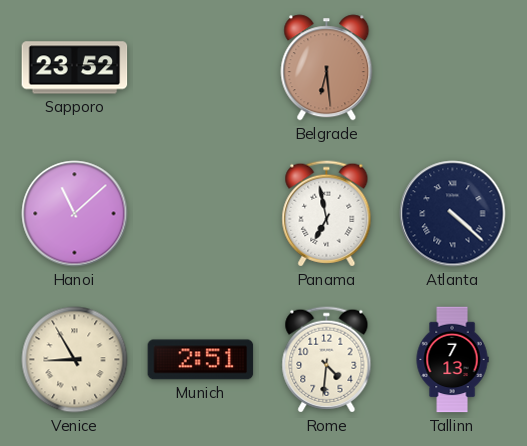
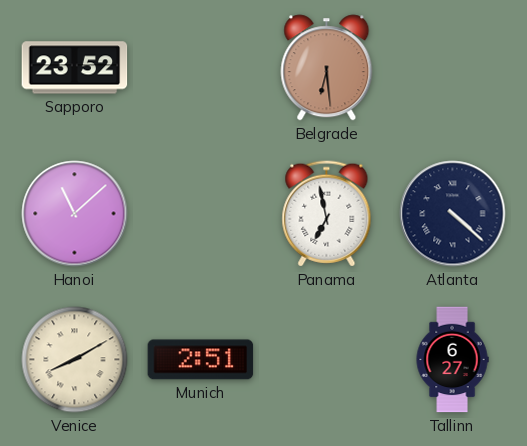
Venice: 8:55 -> 8:10 (75, 360)
Rome: 4:31 -> none (327, 360)
Tallinn: 7:13 -> 6:27 (452, 360)
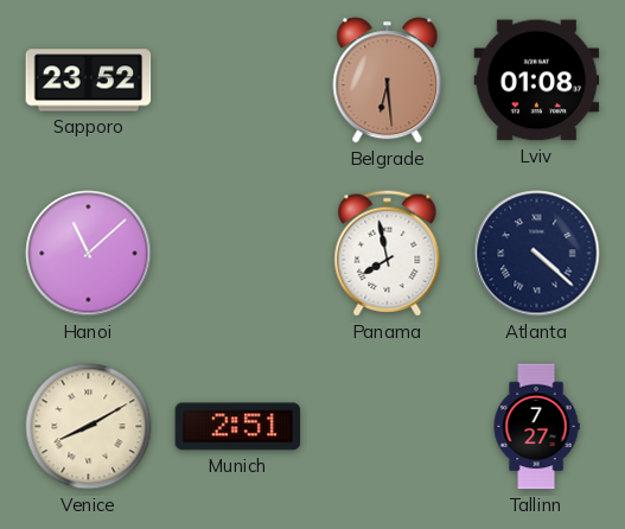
Lviv: none -> 01:08 (537, 81)
Panama: 6:58 -> 7:58 (388, 254)
Tallinn: 6:27 -> 7:27 (536, 427)
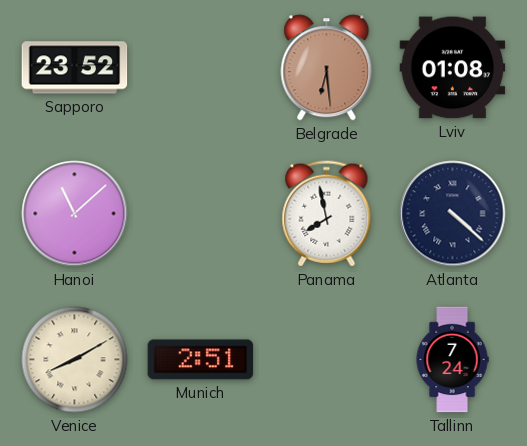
Tallinn: 7:27 -> 7:24 (452, 360)
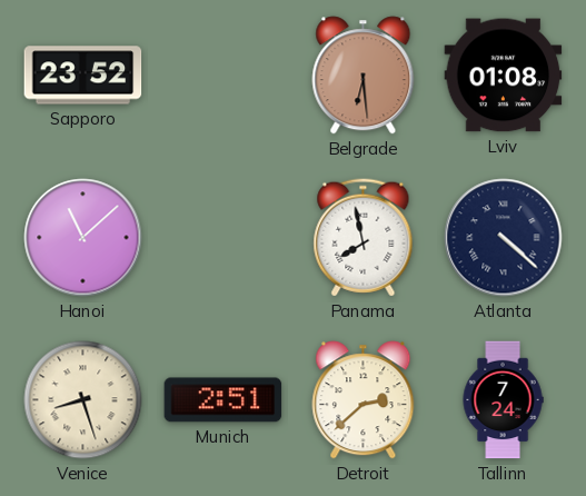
Venice: 8:10 -> 8:27 (83, 400)
Detroit: none -> 2:38 (364, 400)
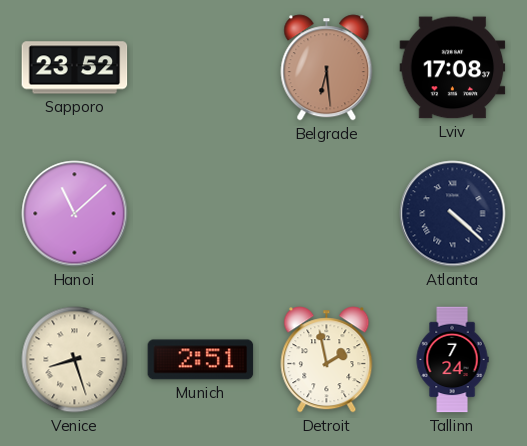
Lviv: 01:08 -> 17:08 (453, 68)
Panama: 7:58 -> none (364, 238)
Detroit: 2:38 -> 1:58 (327, 360)
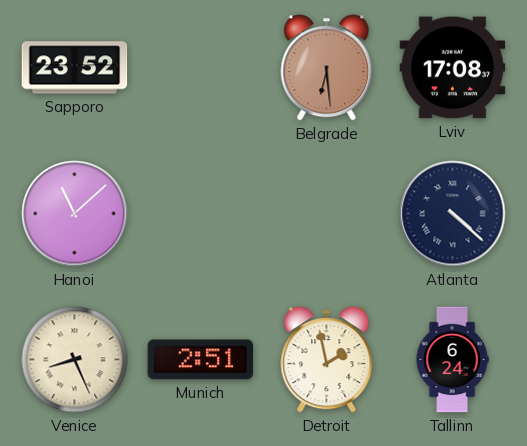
Venice: 8:27 -> 8:26 (75, 360)
Tallinn: 7:24 -> 6:24 (452, 360)
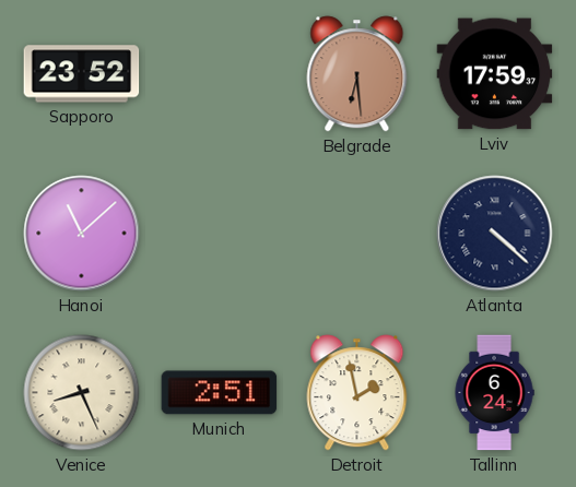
Lviv: 17:08 -> 17:59 (495, 74)
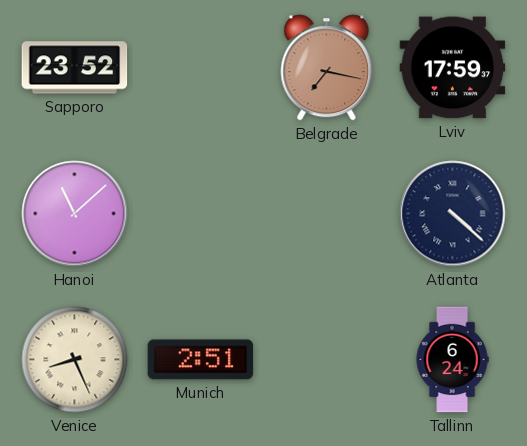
Belgrade: 6:29 -> 7:17 (327, 68)
Detroit: 1:58 -> none (357, 393)
